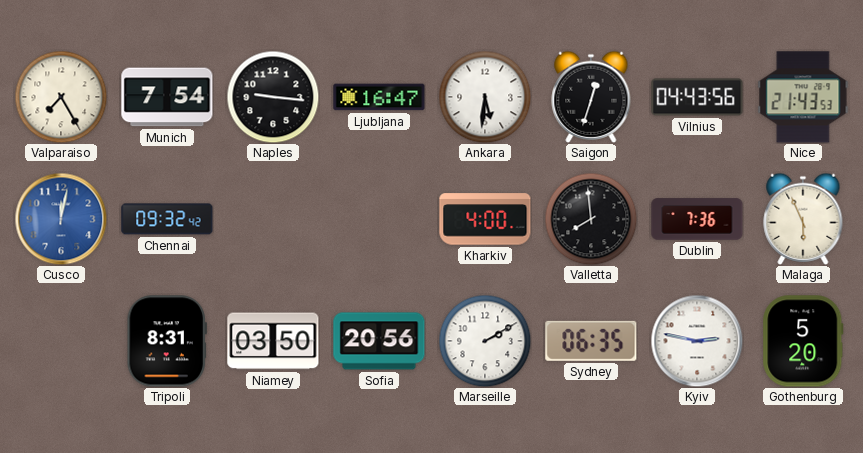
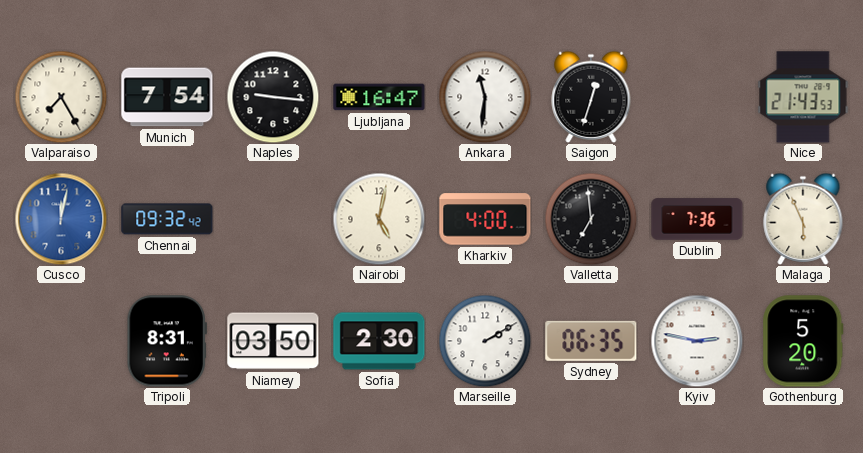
Ankara: 5:31 -> 11:31 (485, 97)
Vilnius: 04:43 -> none (697, 97)
Nairobi: none -> 5:02 (379, 219)
Valletta: 7:59 -> 6:59 (591, 219)
Sofia: 20:56 -> 2:30 (379, 341)
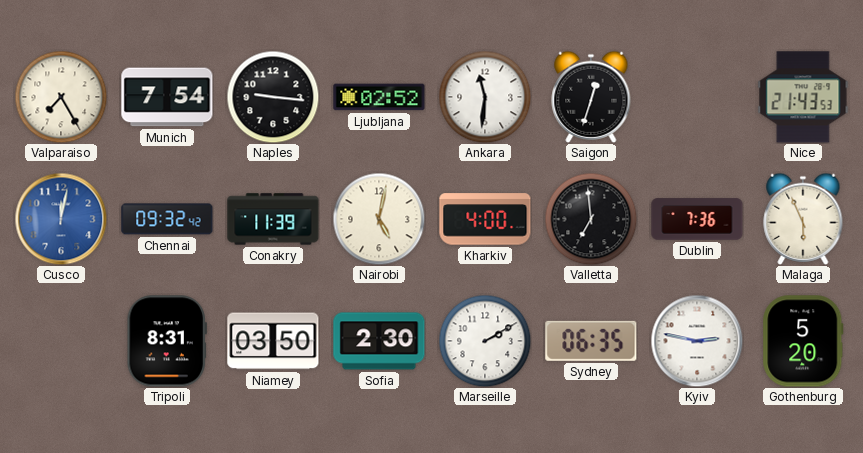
Ljubljana: 16:47 -> 02:52 (379, 97)
Conakry: none -> 11:39 (273, 219)
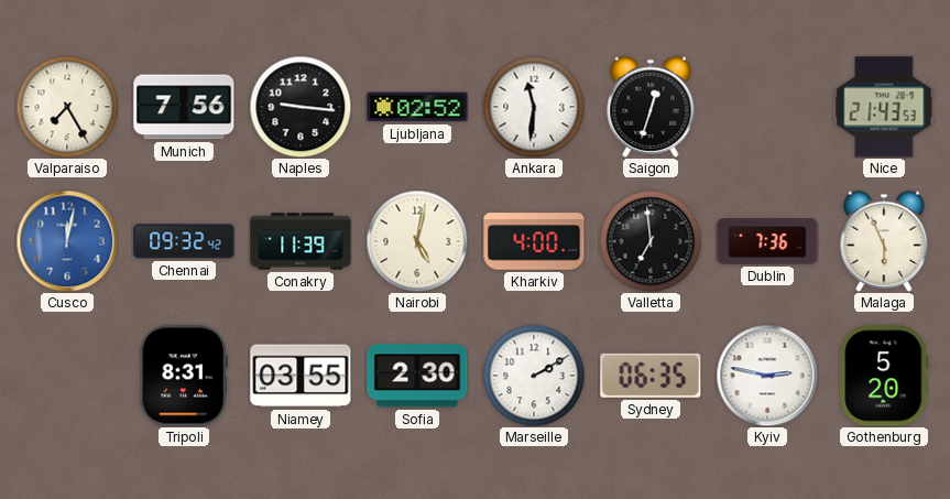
Munich: 7:54 -> 7:56 (184, 107)
Niamey: 03:50 -> 03:55 (301, 376)
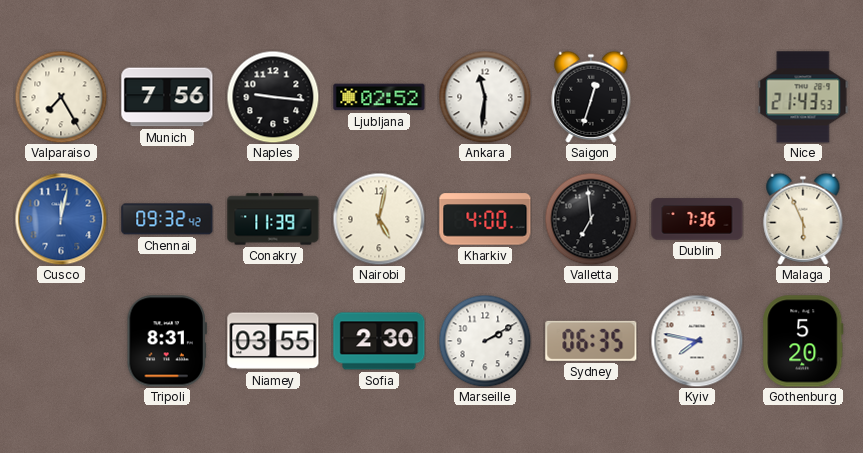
Kyiv: 2:47 -> 7:47 (697, 341)
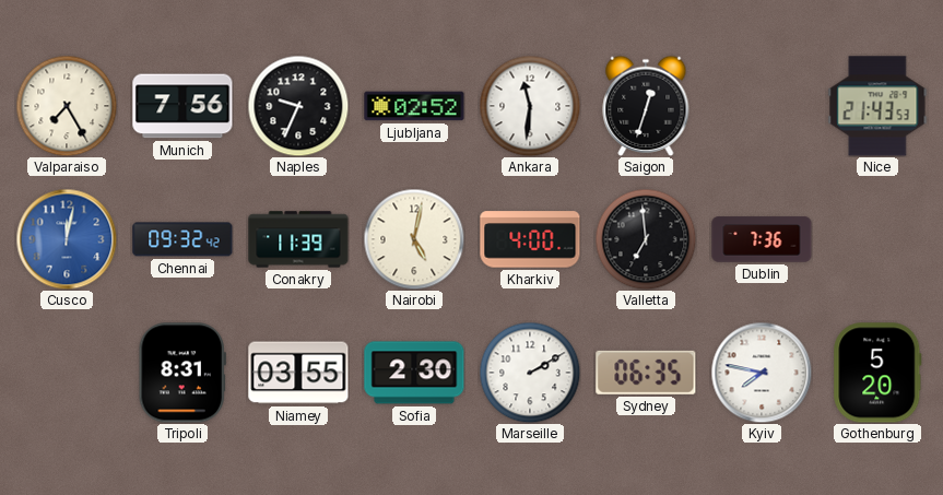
Naples: 9:16 -> 9:34 (298, 106)
Malaga: 5:56 -> none (803, 219)
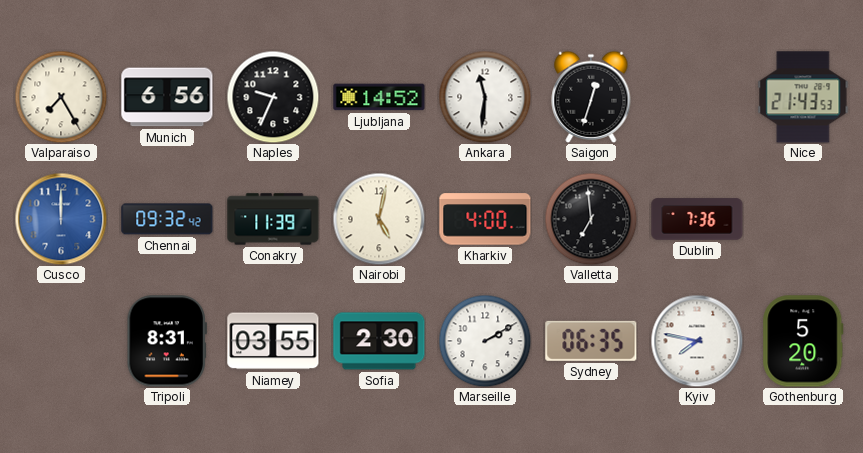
Munich: 7:56 -> 6:56 (167, 97)
Ljubljana: 02:52 -> 14:52 (379, 97)
Cusco: 12:02 -> 12:00 (61, 219)
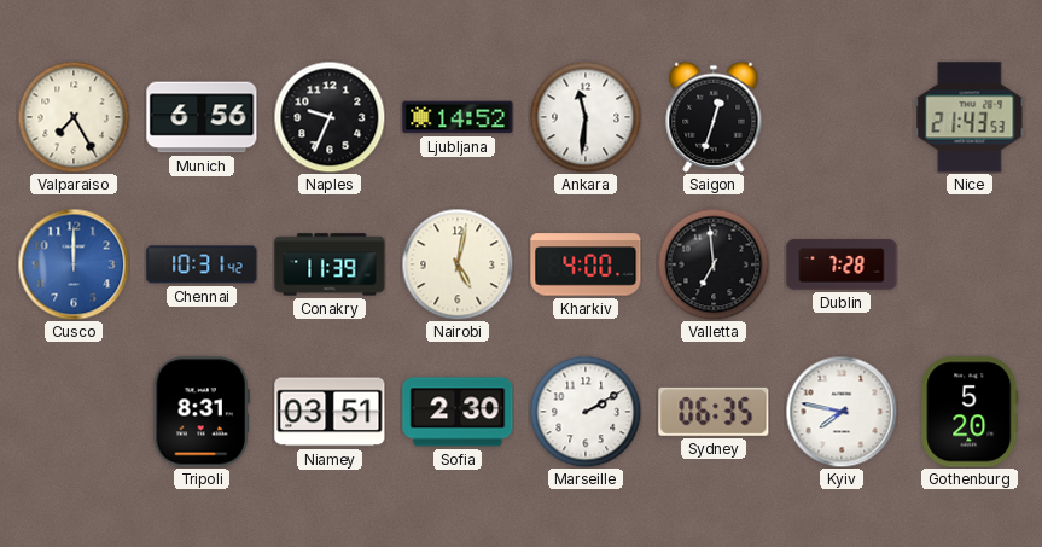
Chennai: 09:32 -> 10:31 (202, 264)
Dublin: 7:36 -> 7:28 (842, 264)
Niamey: 03:55 -> 03:51 (330, 412)
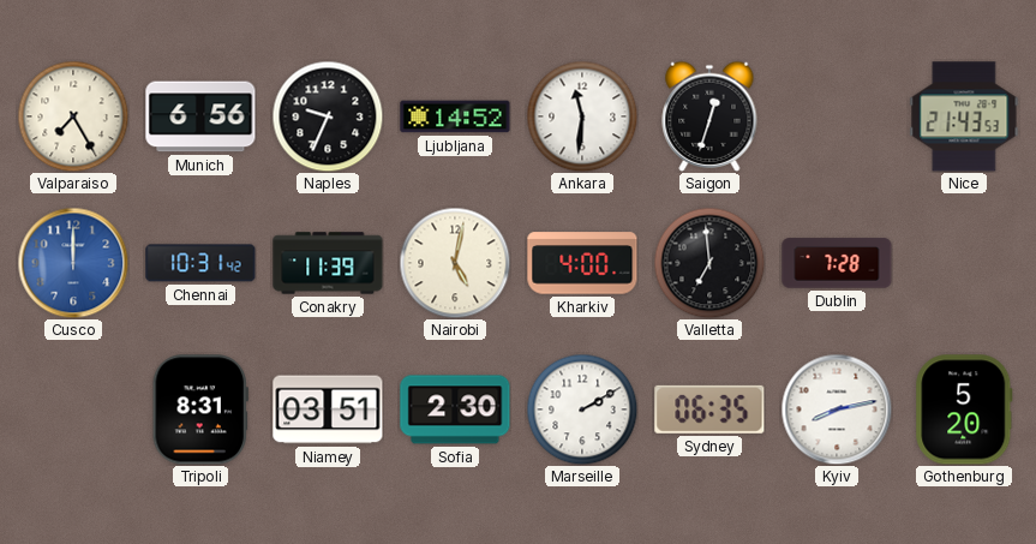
Kyiv: 7:47 -> 8:13 (837, 410)
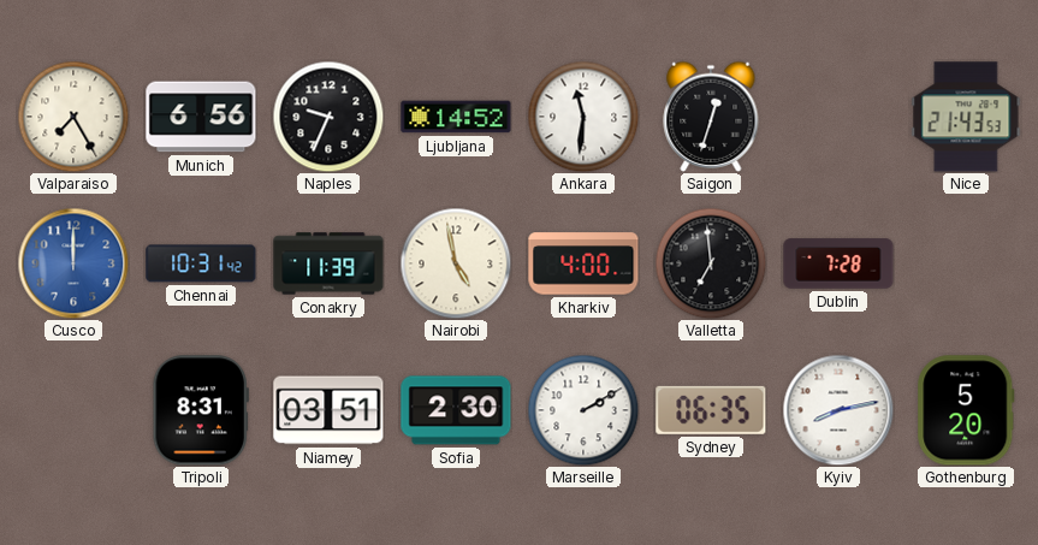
Nairobi: 5:02 -> 4:58 (456, 263)
